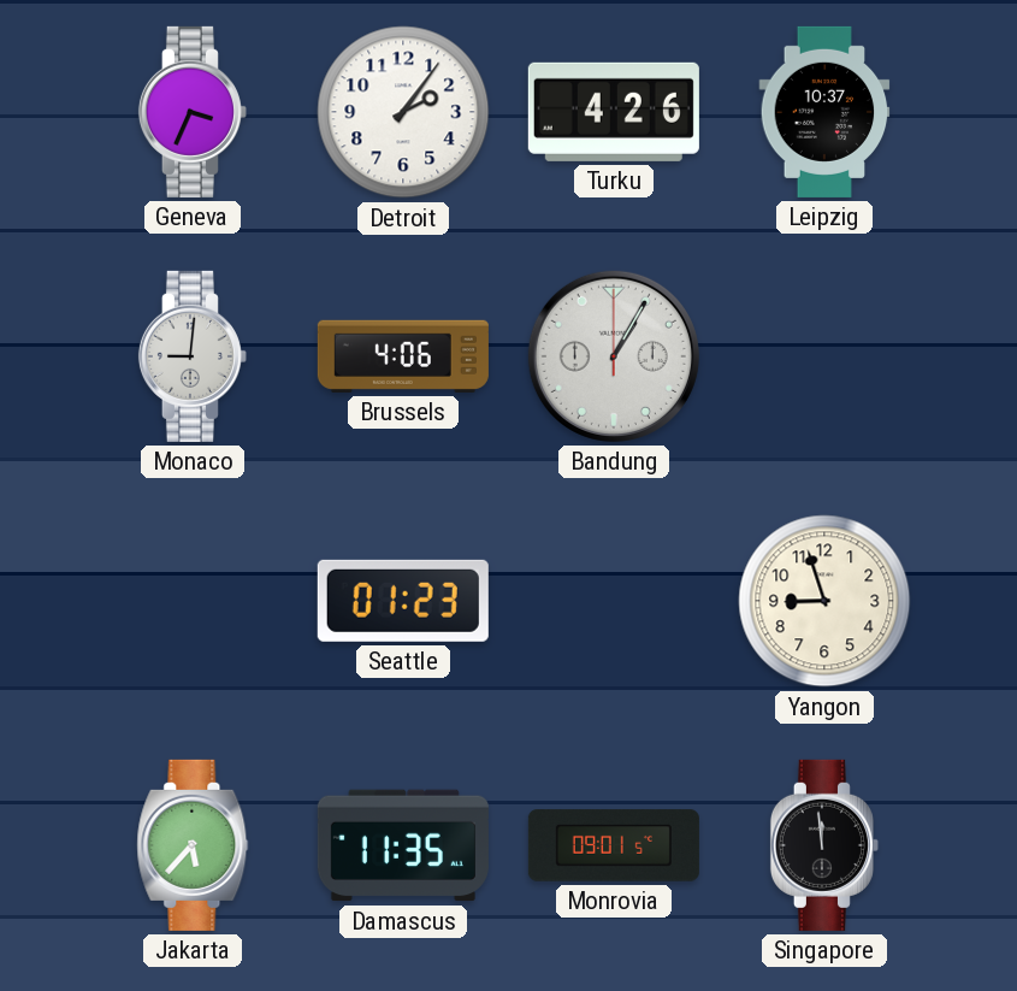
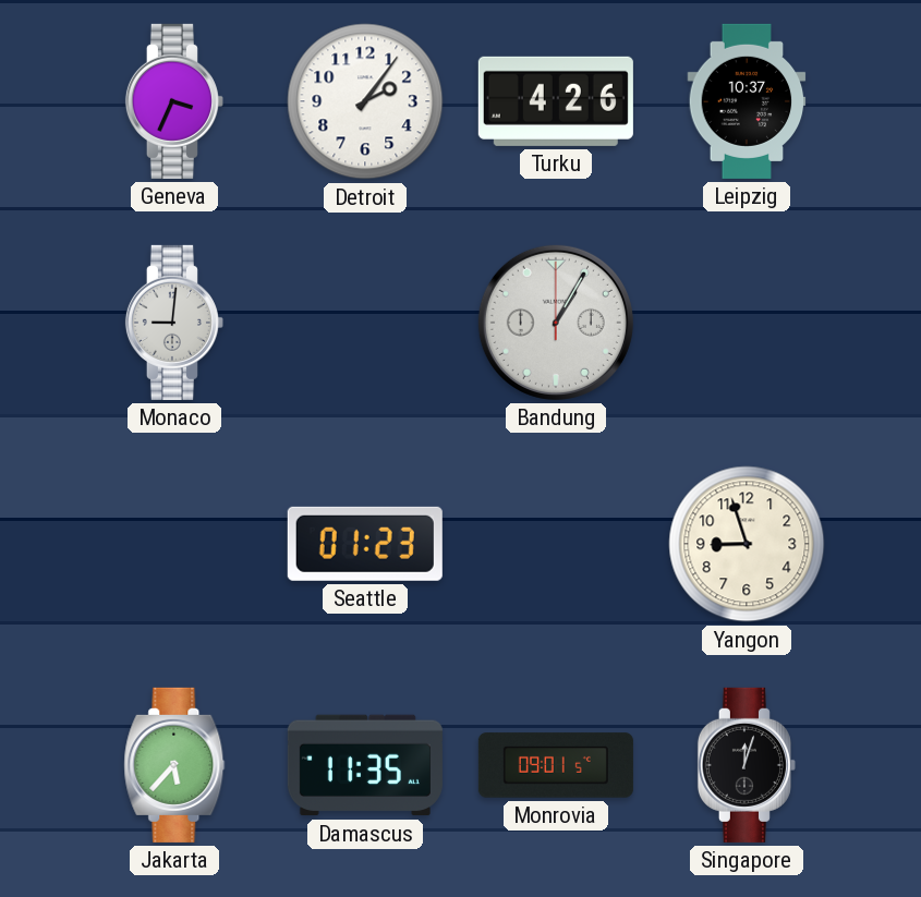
Brussels: 4:06 -> none (403, 356)
Singapore: 11:59 -> 12:03 (747, 765)
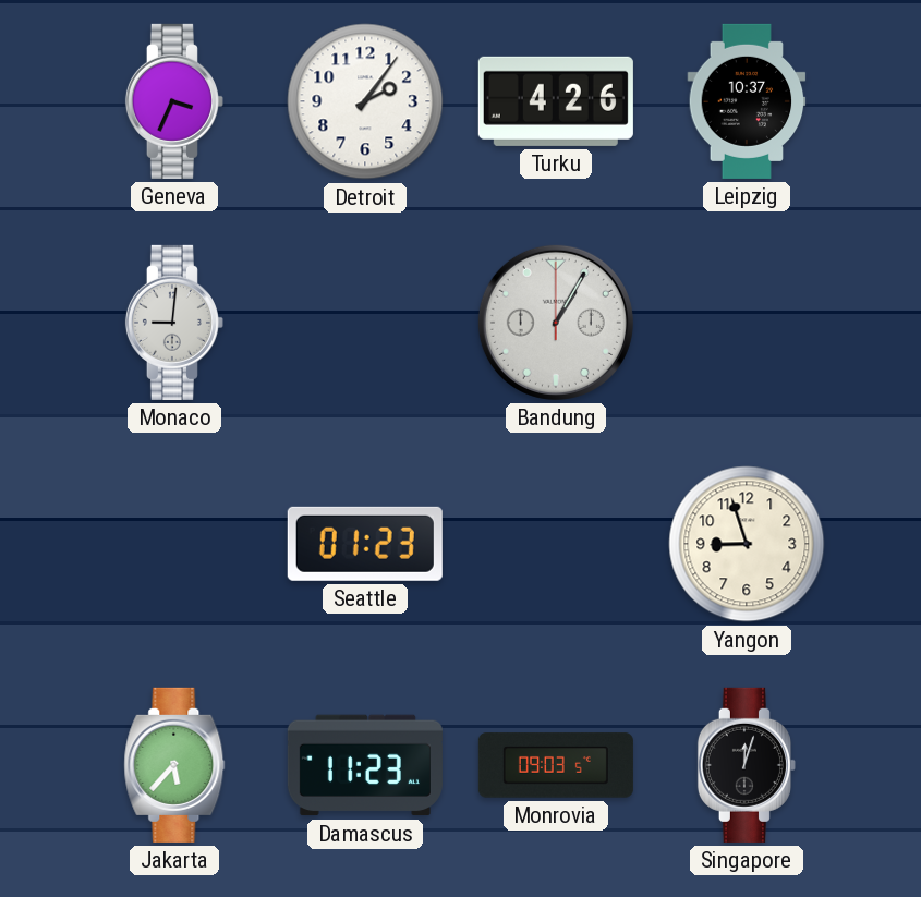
Damascus: 11:35 -> 11:23 (365, 765)
Monrovia: 09:01 -> 09:03 (556, 765)
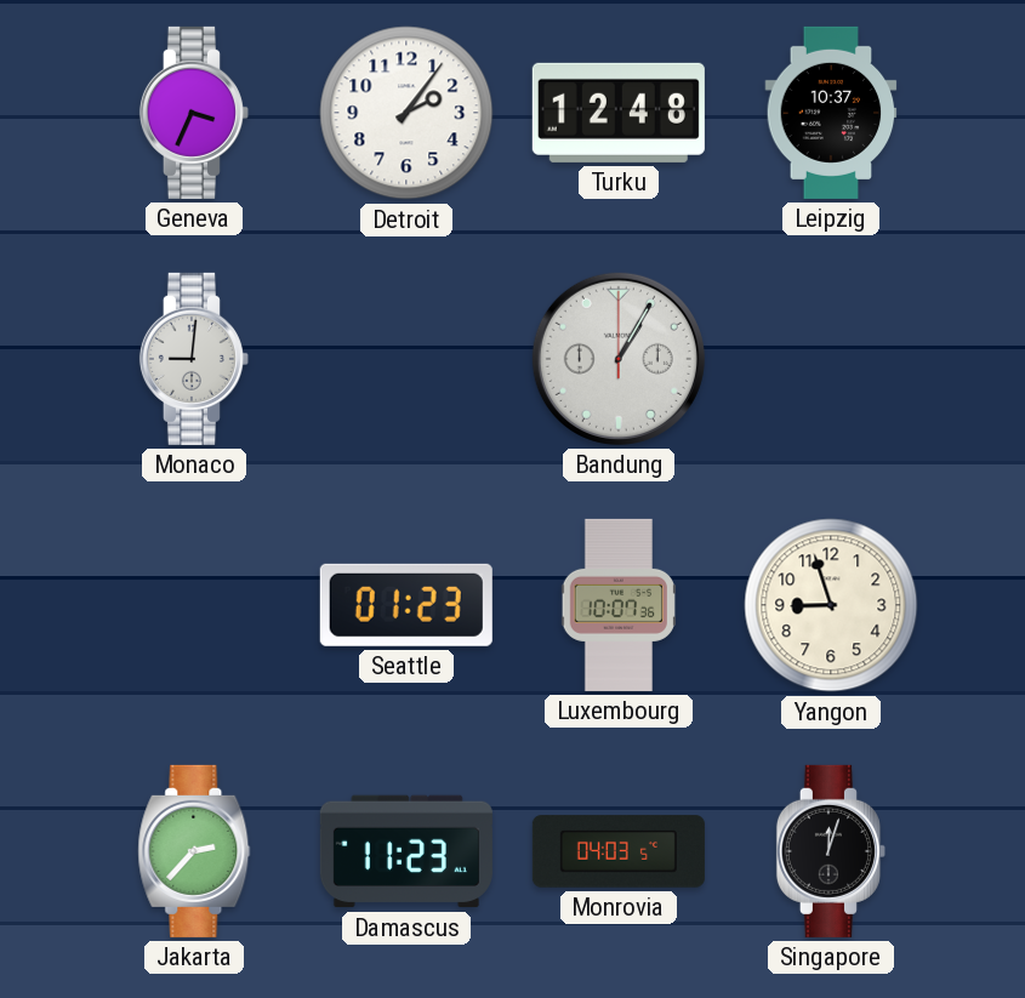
Turku: 4:26 -> 12:48 (619, 113)
Luxembourg: none -> 10:07 (619, 605)
Jakarta: 5:37 -> 2:37 (194, 851)
Monrovia: 09:03 -> 04:03 (619, 851)
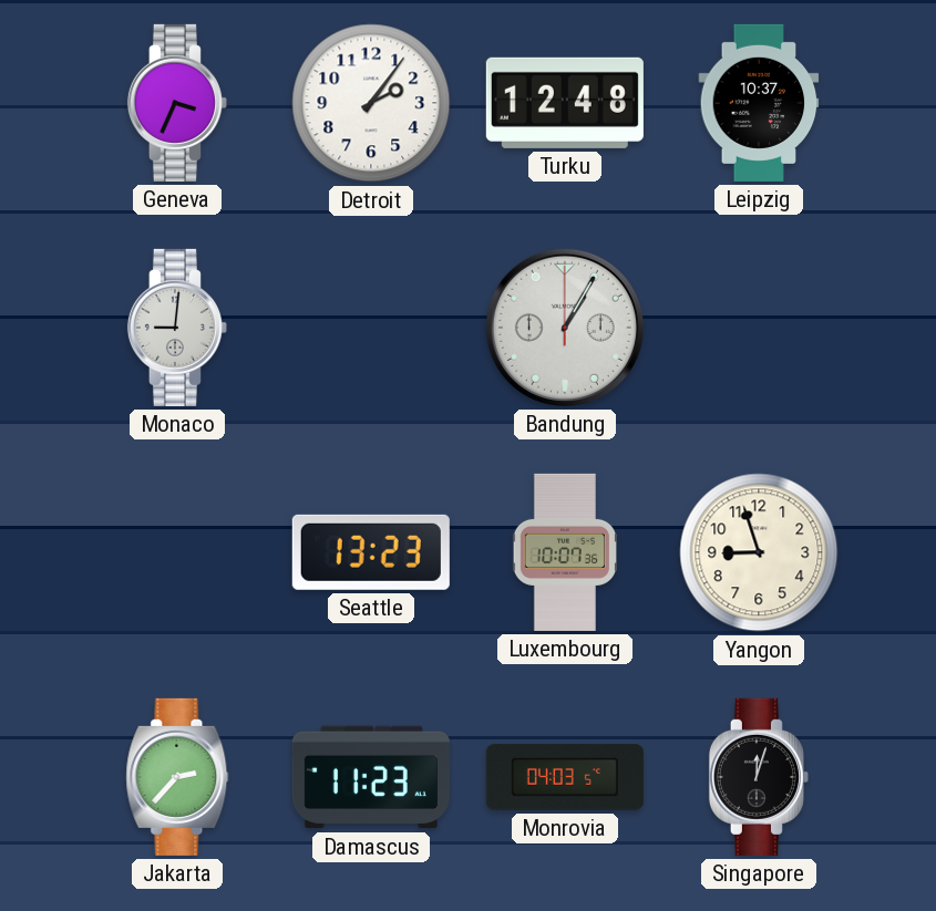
Seattle: 01:23 -> 13:23 (371, 552)
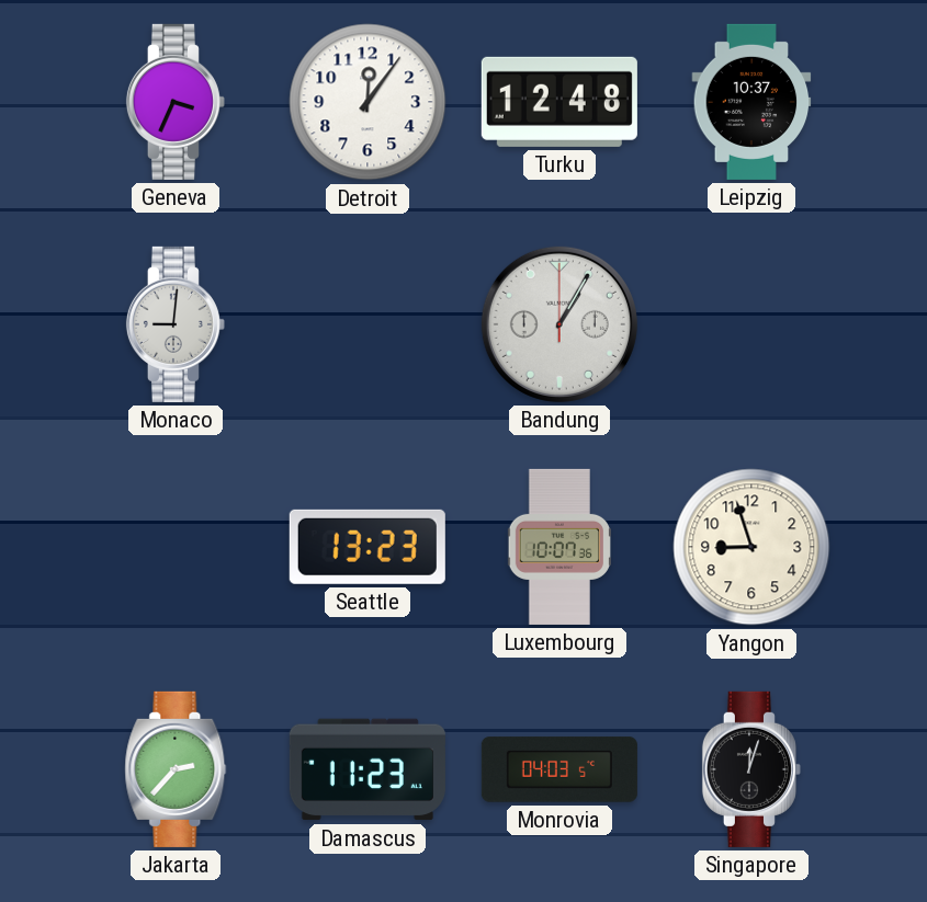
Detroit: 2:06 -> 12:06 (368, 102)
